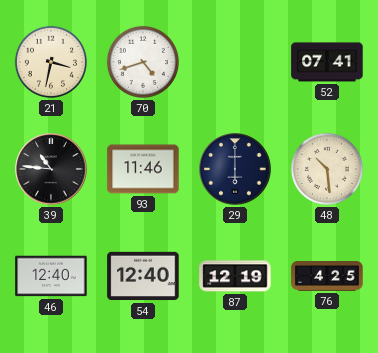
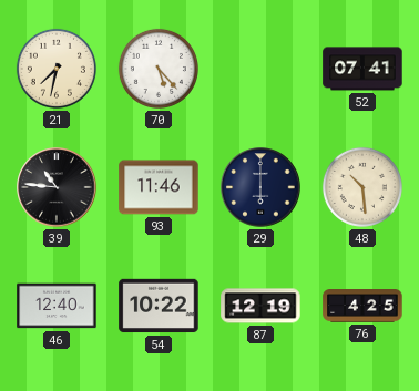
21: 3:32 -> 7:32 (57, 69)
70: 4:42 -> 5:23 (159, 69)
54: 12:40 -> 10:22 (159, 306)
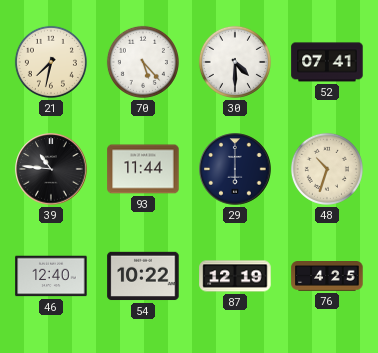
30: none -> 4:30 (235, 62)
93: 11:46 -> 11:44 (143, 169)
48: 10:29 -> 10:33 (327, 169)
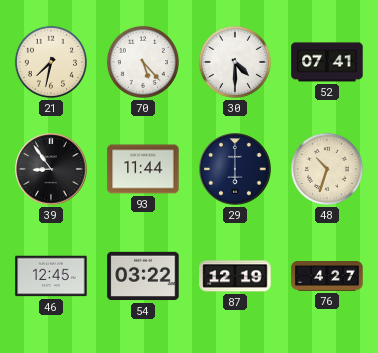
39: 10:46 -> 8:54 (51, 169)
46: 12:40 -> 12:45 (51, 276)
54: 10:22 -> 03:22 (143, 276)
76: 4:25 -> 4:27 (327, 277)
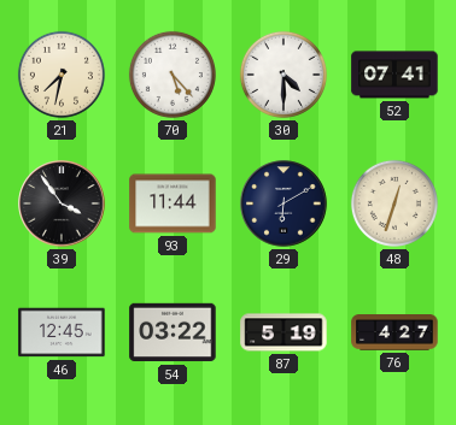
39: 8:54 -> 3:54 (62, 203)
29: 6:00 -> 6:10 (283, 203)
48: 10:33 -> 12:33 (394, 203)
87: 12:19 -> 5:19 (283, 332)
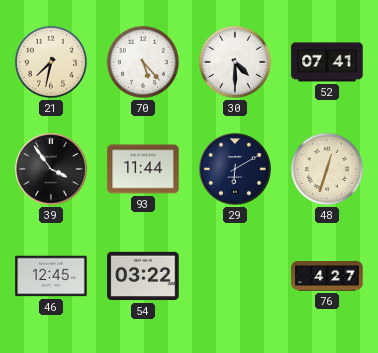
87: 5:19 -> none (283, 332)
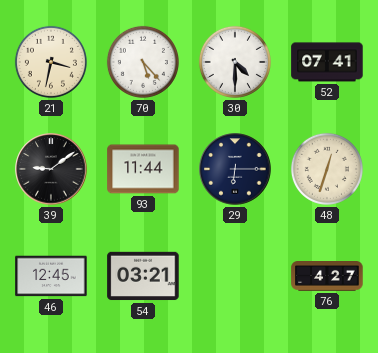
21: 7:32 -> 3:32 (51, 62)
39: 3:54 -> 9:09 (51, 169)
29: 6:10 -> 6:15 (235, 169)
54: 03:22 -> 03:21 (143, 276)
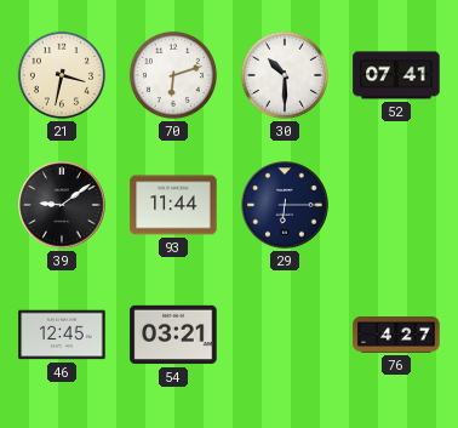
70: 5:23 -> 6:12 (173, 75)
30: 4:30 -> 10:30 (285, 75)
48: 12:33 -> none (327, 169)
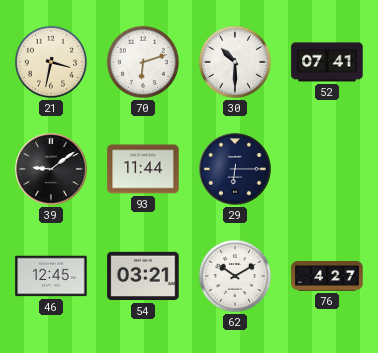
62: none -> 10:10 (235, 276)
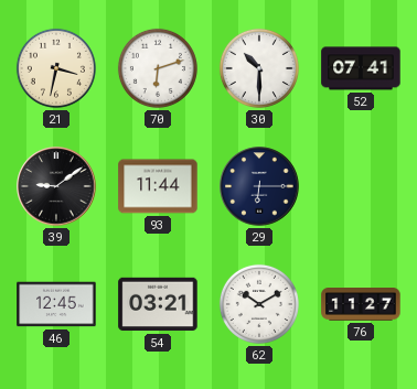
76: 4:27 -> 11:27 (361, 305)
